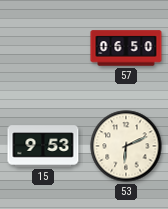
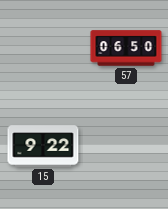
15: 9:53 -> 9:22 (43, 146)
53: 6:11 -> none (126, 146)
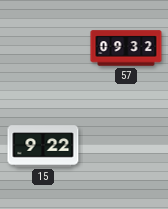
57: 06:50 -> 09:32 (126, 48)
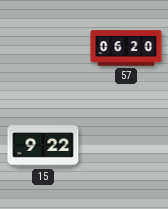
57: 09:32 -> 06:20 (126, 48)
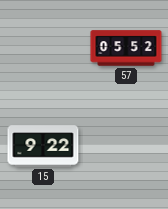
57: 06:20 -> 05:52 (126, 48)
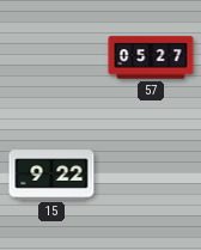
57: 05:52 -> 05:27 (151, 57)
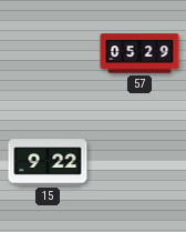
57: 05:27 -> 05:29 (139, 53)
